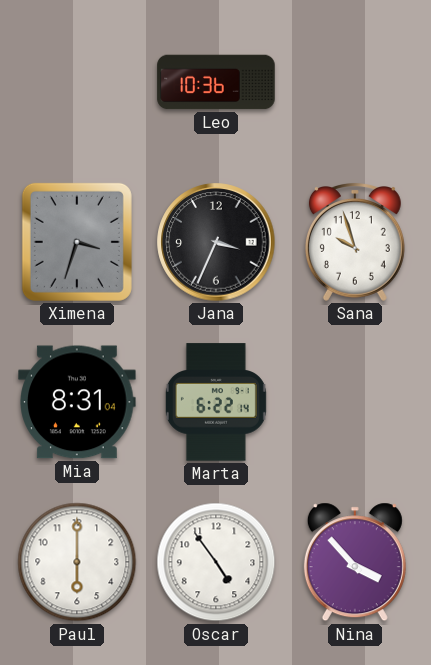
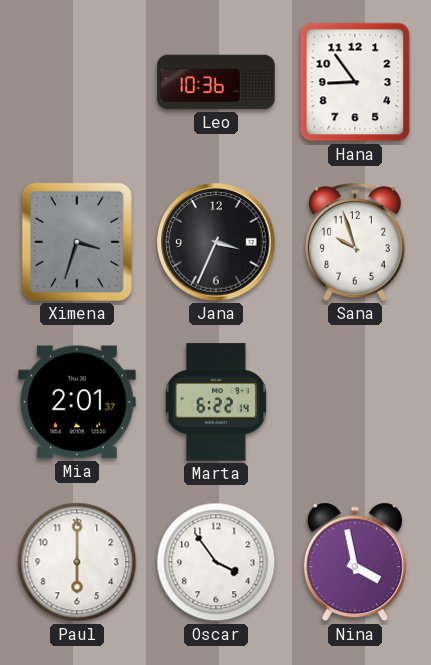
Hana: none -> 8:54 (355, 82)
Mia: 8:31 -> 2:01 (77, 402)
Oscar: 4:54 -> 3:54 (216, 562)
Nina: 3:53 -> 3:58 (355, 562)
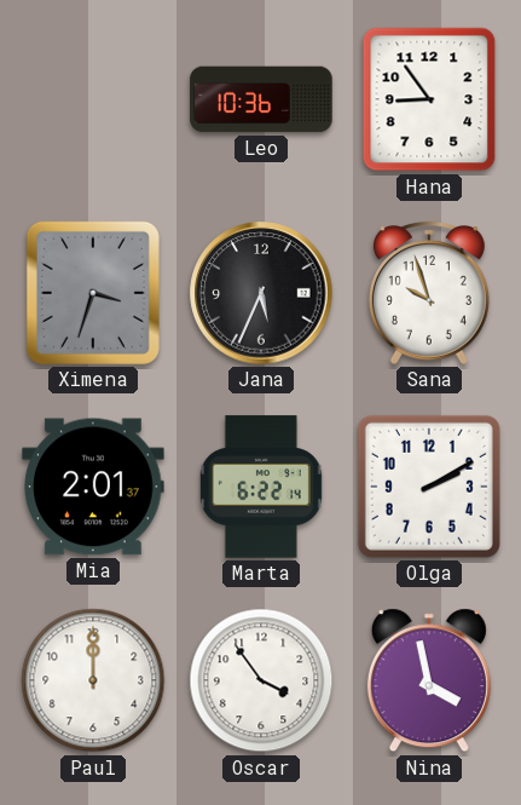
Jana: 3:34 -> 5:34 (261, 293)
Olga: none -> 2:10 (429, 487)
Paul: 6:00 -> 12:00 (93, 680)
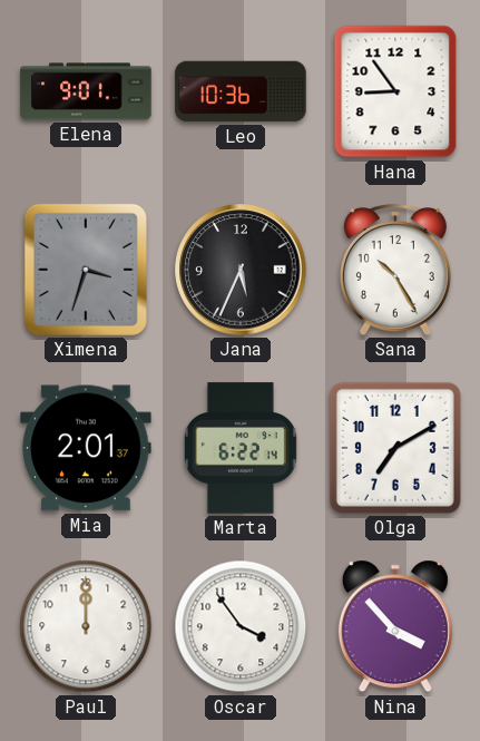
Elena: none -> 9:01 (86, 91)
Sana: 9:57 -> 10:25 (395, 271)
Olga: 2:10 -> 7:10 (395, 448)
Nina: 3:58 -> 3:53 (395, 626)
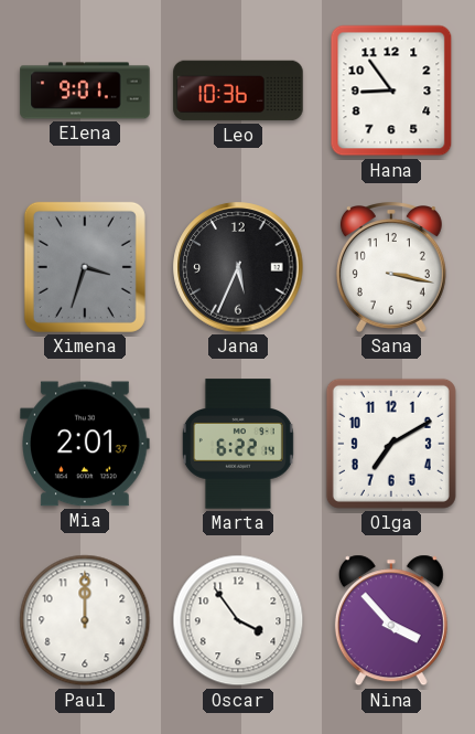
Sana: 10:25 -> 3:17 (391, 268)
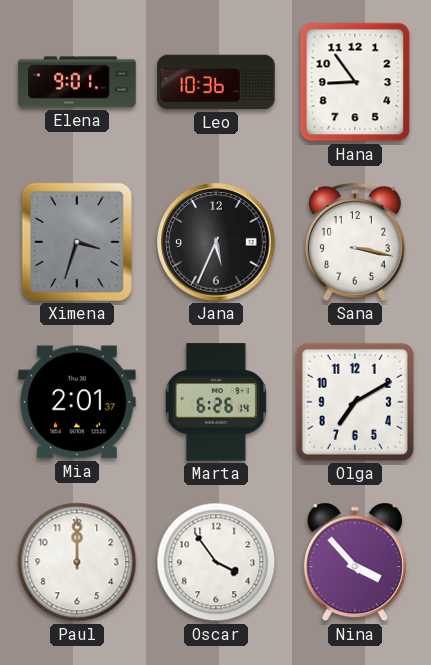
Marta: 6:22 -> 6:26 (216, 402)
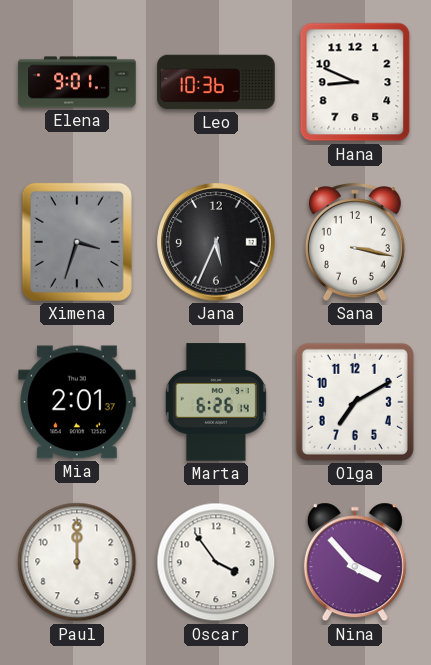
Hana: 8:54 -> 8:49 (355, 82)
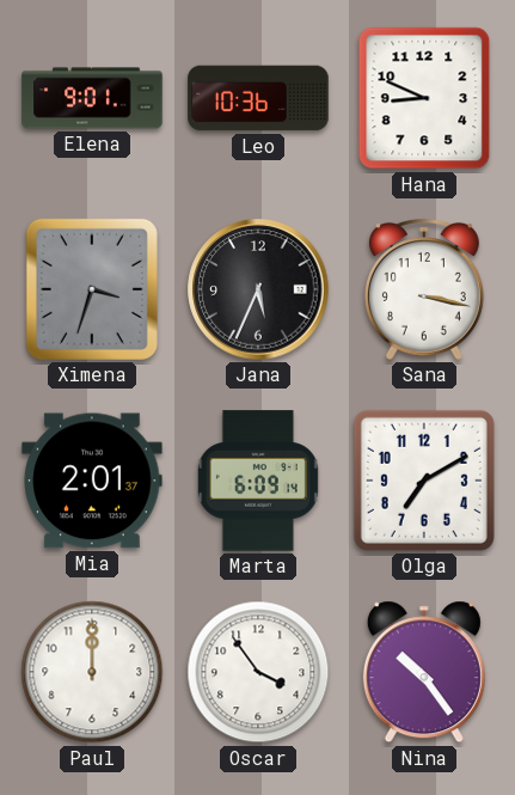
Marta: 6:26 -> 6:09 (258, 481)
Nina: 3:53 -> 10:24 (424, 672)
